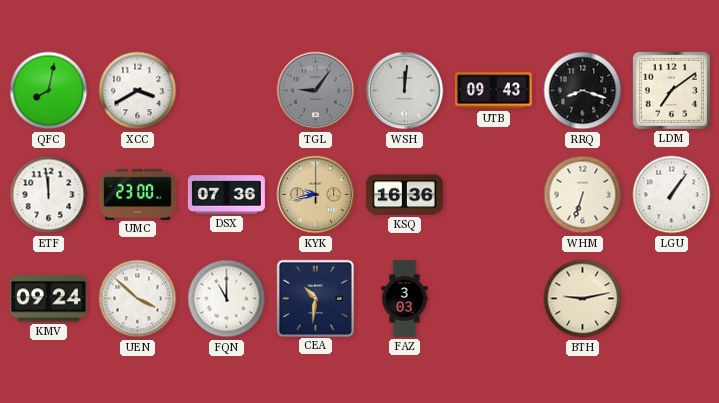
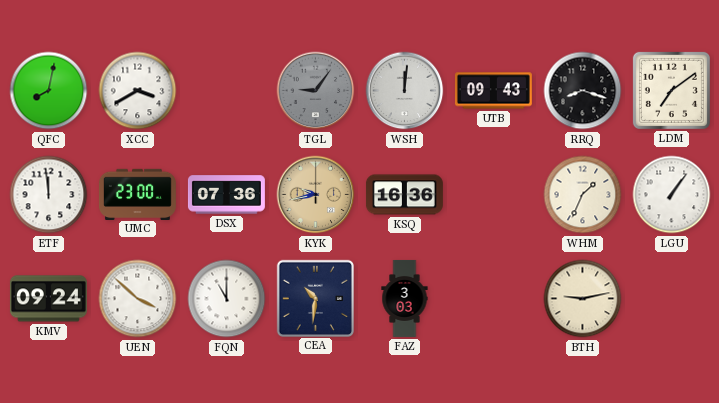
WHM: 6:33 -> 1:34 (583, 195)
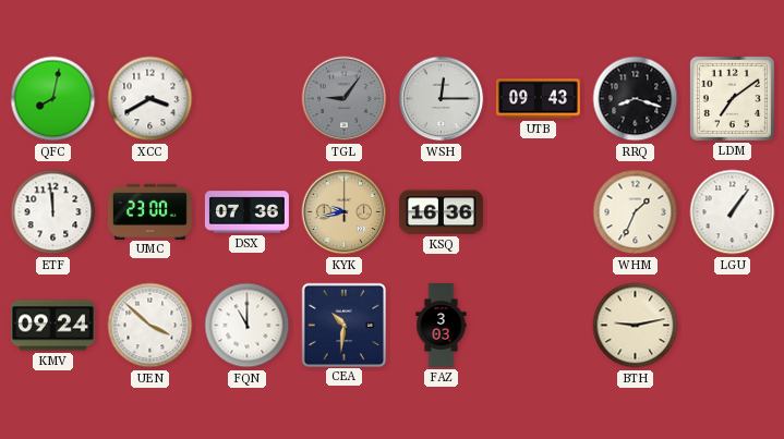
WSH: 12:01 -> 12:15 (442, 99)
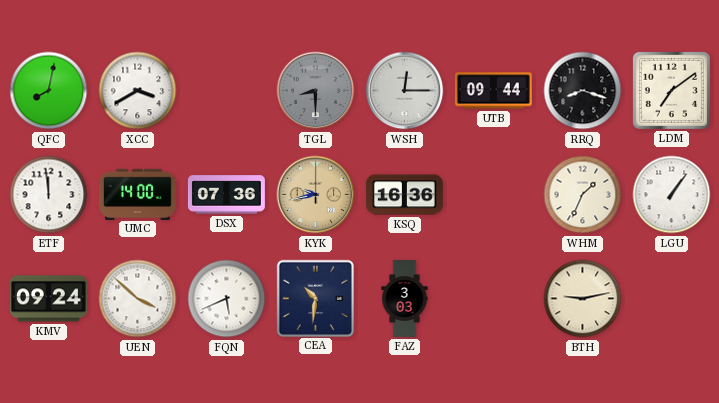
TGL: 9:06 -> 8:30 (316, 91)
UTB: 09:43 -> 09:44 (493, 91)
UMC: 23:00 -> 14:00 (137, 194)
FQN: 11:00 -> 5:41 (227, 299)
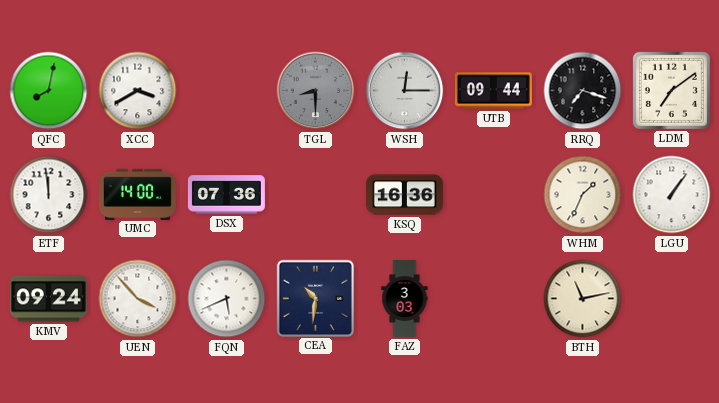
RRQ: 8:18 -> 7:18 (583, 91)
KYK: 9:43 -> none (316, 195)
UEN: 3:52 -> 3:53 (138, 299)
BTH: 9:13 -> 11:13 (583, 299)
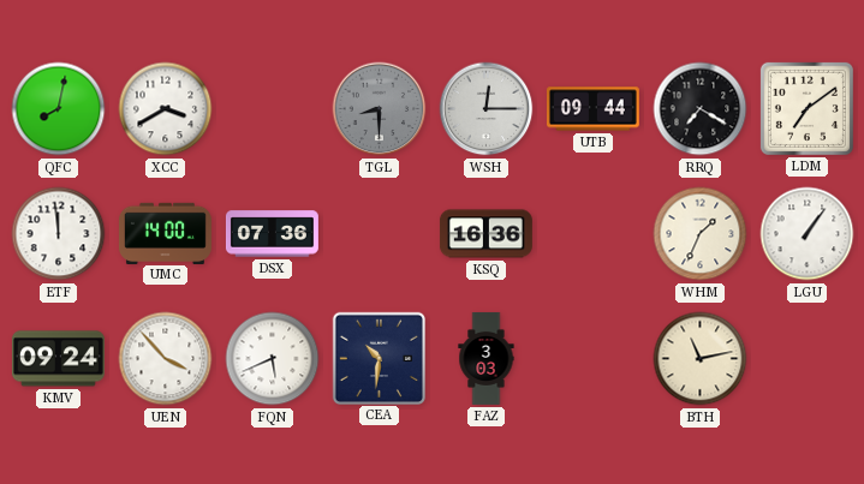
RRQ: 7:18 -> 7:20 (701, 109)
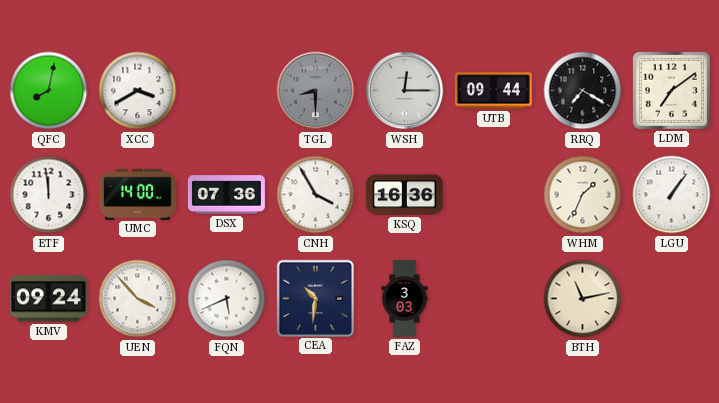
CNH: none -> 3:55 (316, 195)
